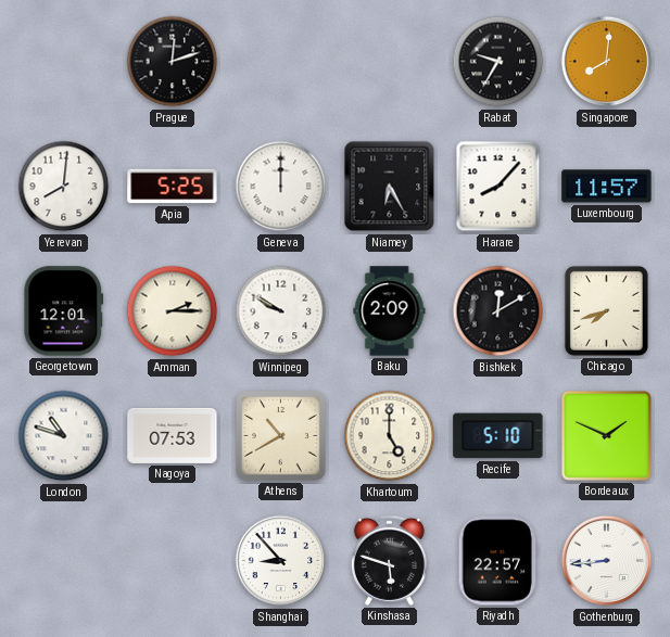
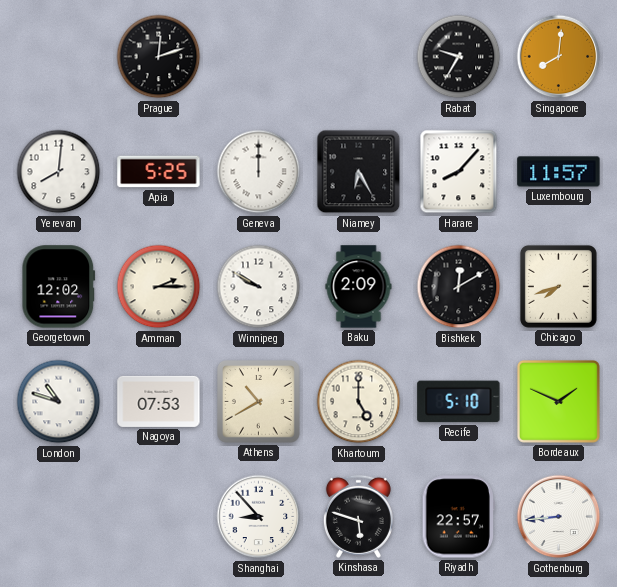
Georgetown: 12:01 -> 12:02 (59, 287)
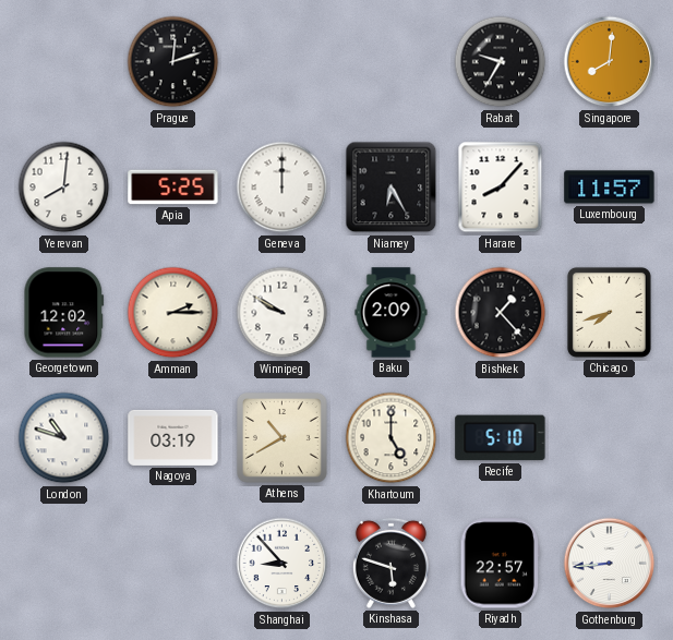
Bishkek: 12:10 -> 1:23 (501, 313)
Nagoya: 07:53 -> 03:19 (173, 437)
Bordeaux: 1:49 -> none (558, 401)
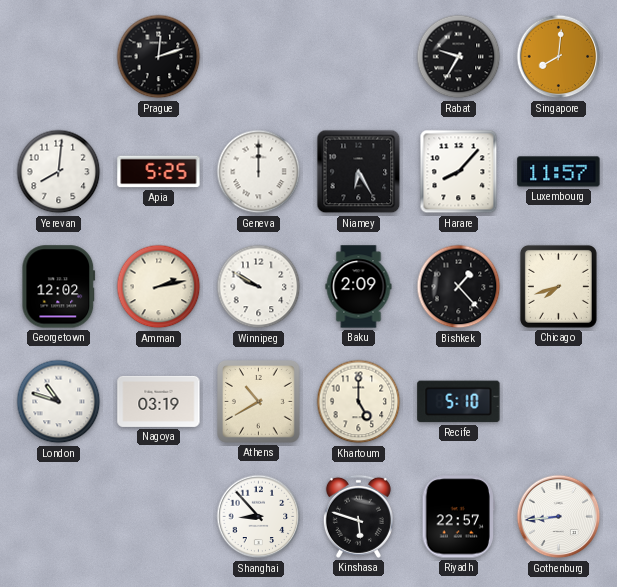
Amman: 2:15 -> 2:13 (159, 287)
